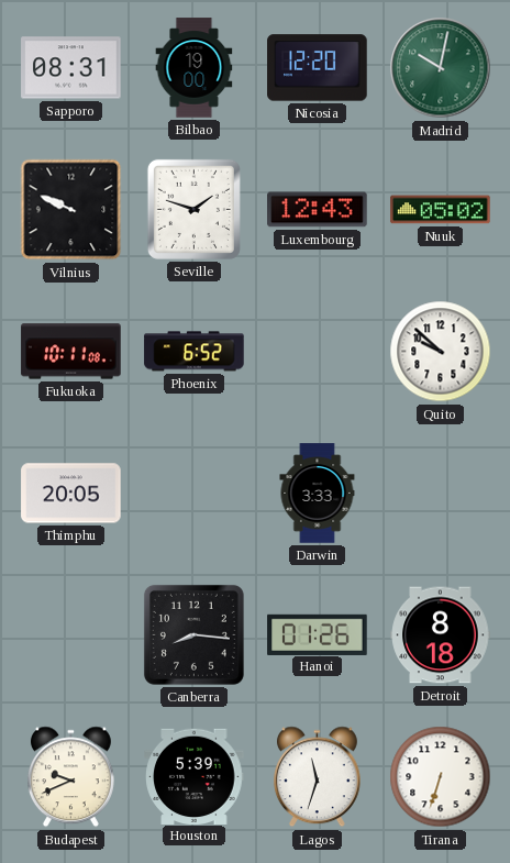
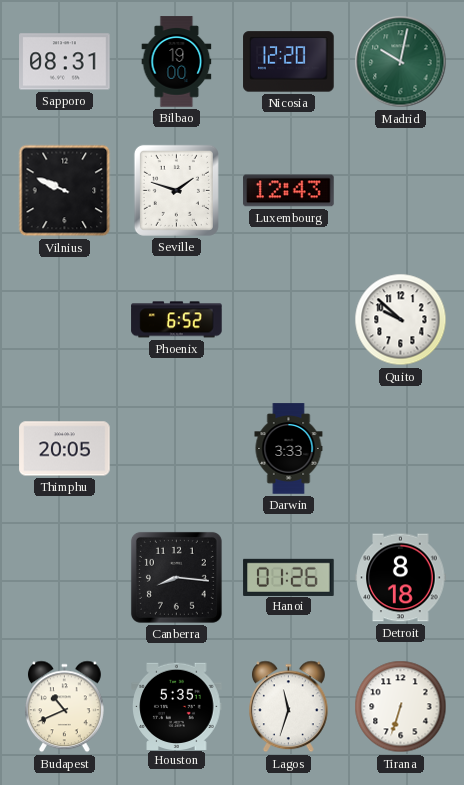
Nuuk: 05:02 -> none (441, 210)
Fukuoka: 10:11 -> none (71, 352)
Budapest: 9:41 -> 10:41 (64, 707)
Houston: 5:39 -> 5:35 (177, 706)
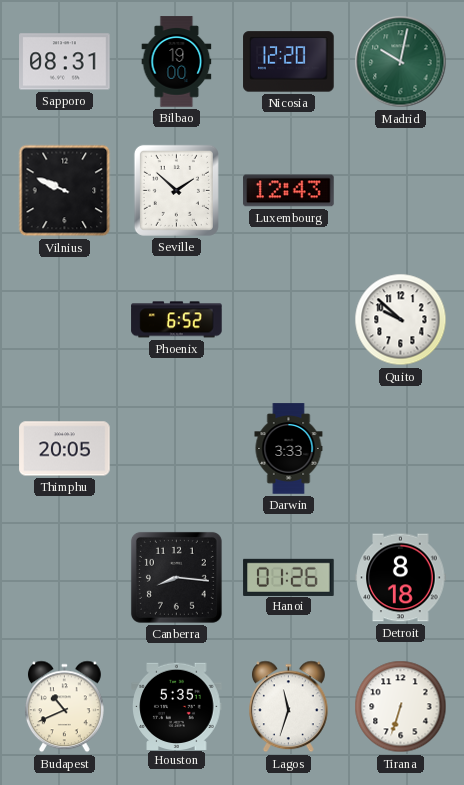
Seville: 1:48 -> 1:52 (176, 190)
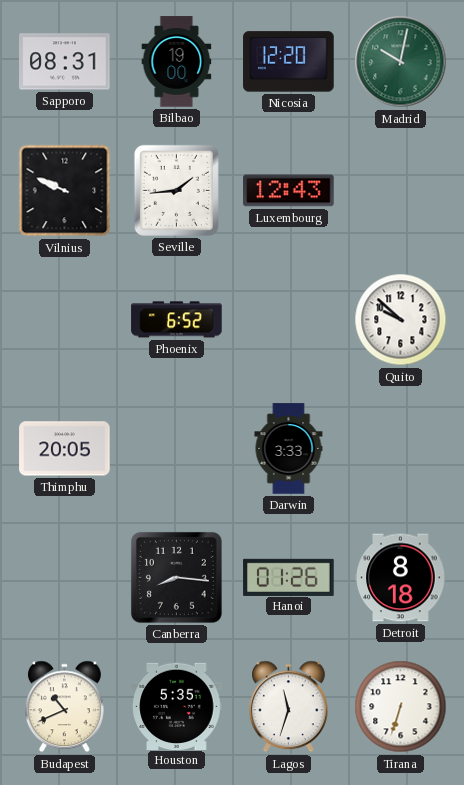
Seville: 1:52 -> 1:44 (176, 190)
